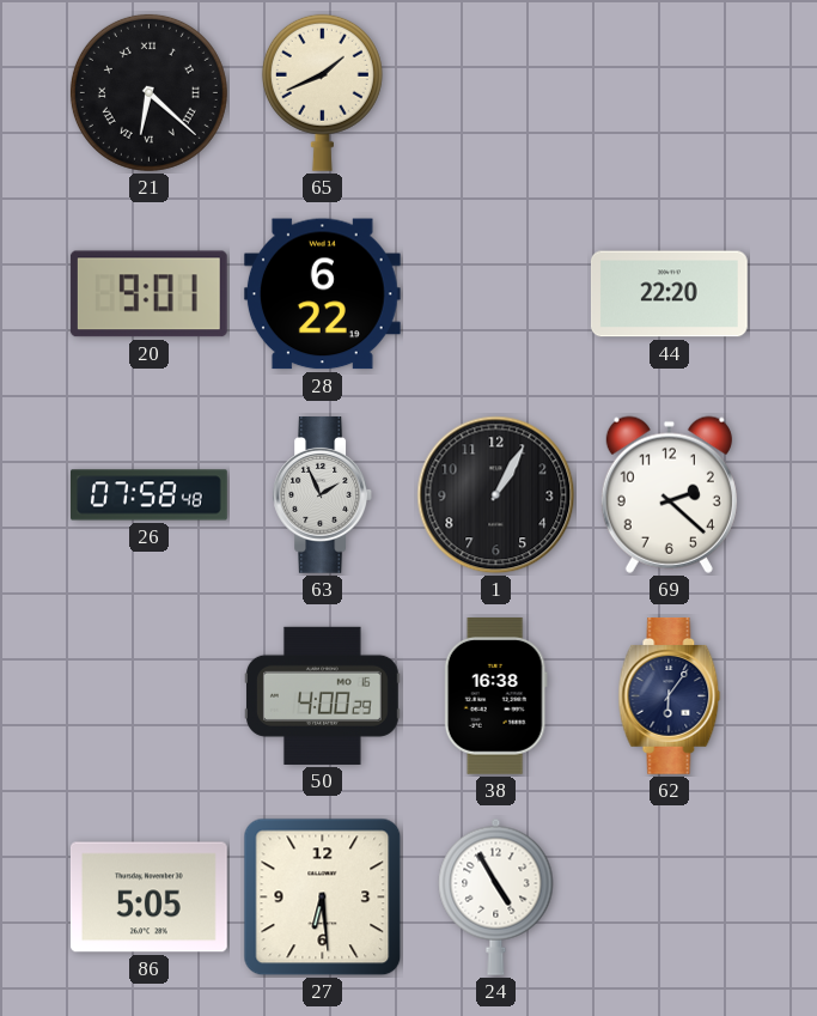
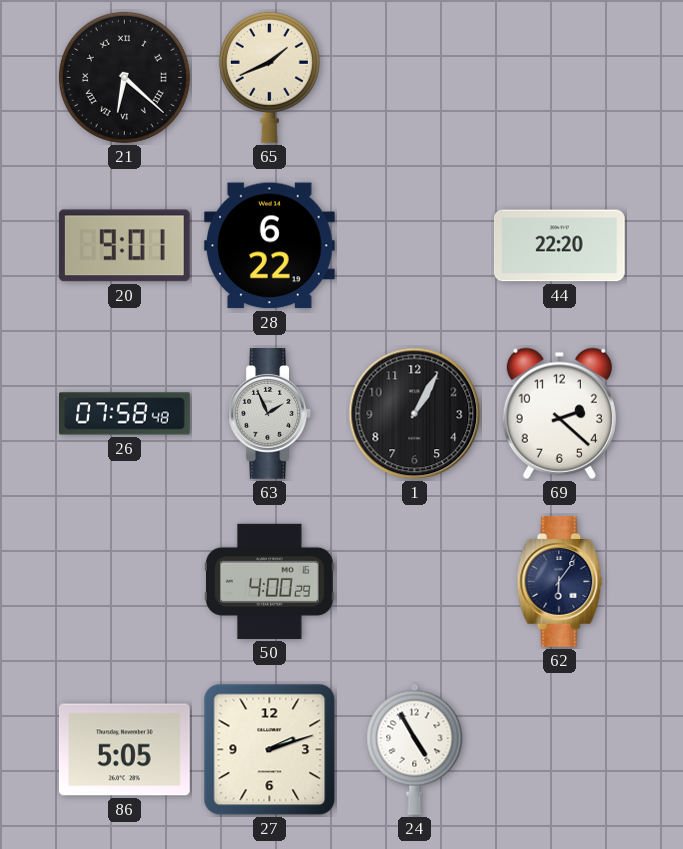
38: 16:38 -> none (495, 695)
27: 6:29 -> 2:12 (270, 750)
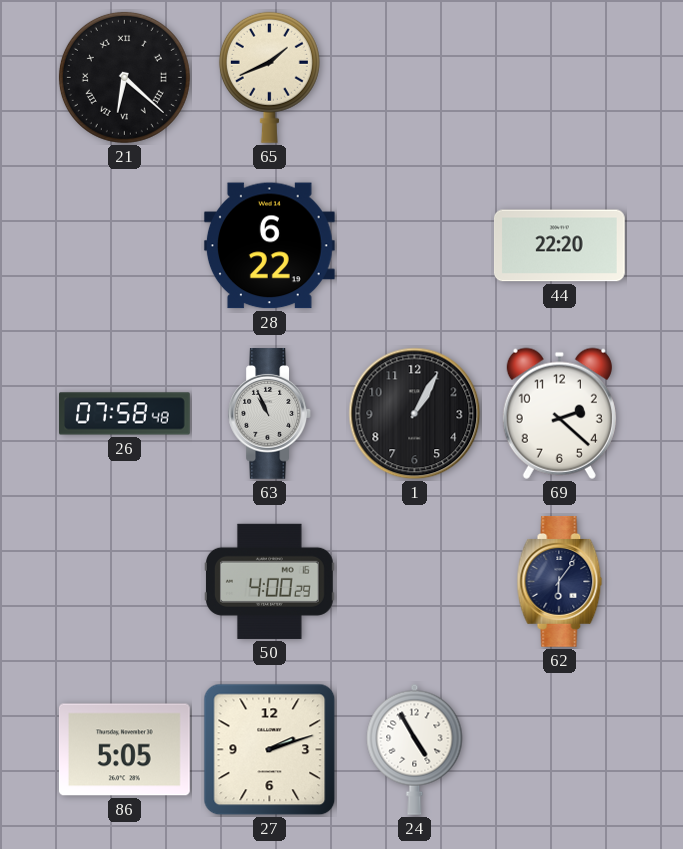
20: 9:01 -> none (124, 246)
63: 1:56 -> 10:56 (269, 414)
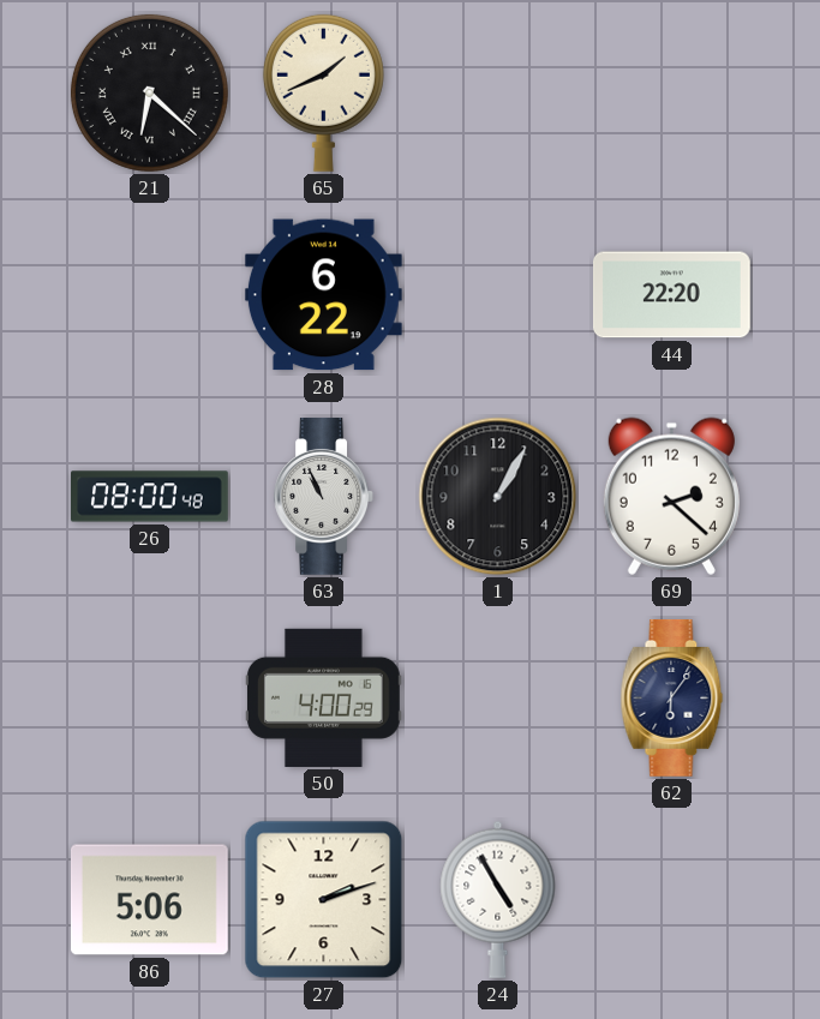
26: 07:58 -> 08:00 (150, 497)
86: 5:05 -> 5:06 (149, 900)
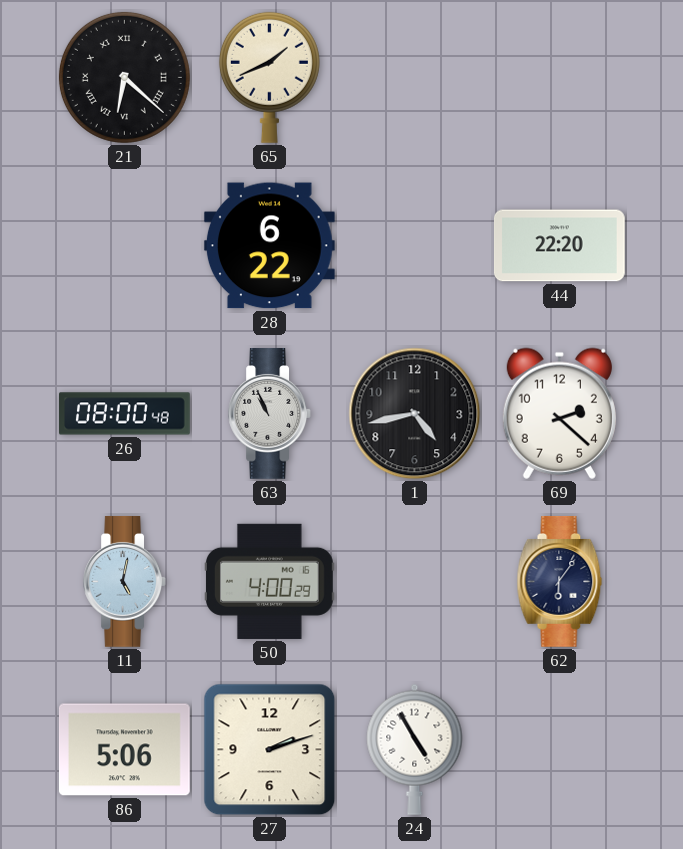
1: 1:05 -> 4:43 (415, 414)
11: none -> 5:02 (124, 582)
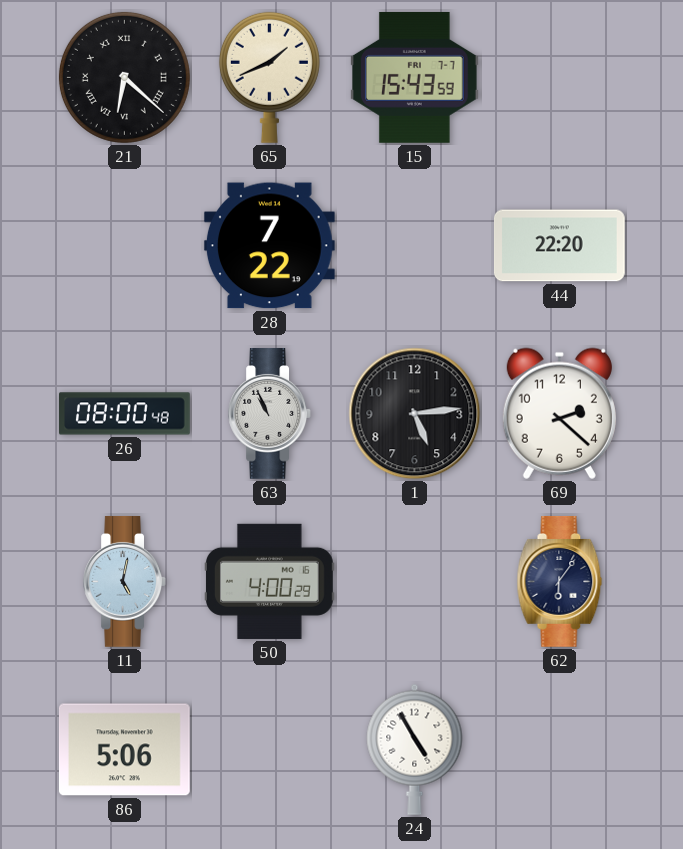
15: none -> 15:43 (415, 77)
28: 6:22 -> 7:22 (269, 246)
1: 4:43 -> 5:14 (415, 414)
27: 2:12 -> none (270, 750)
